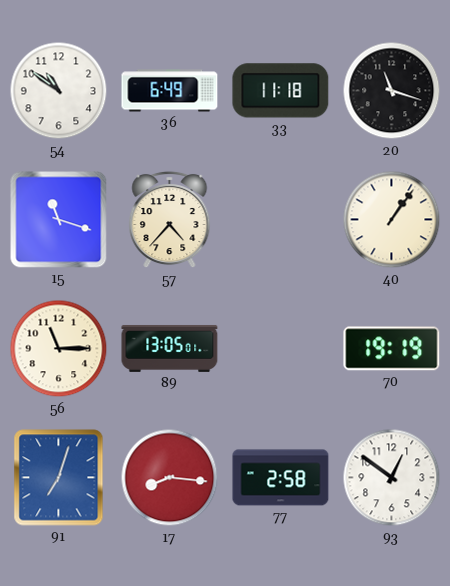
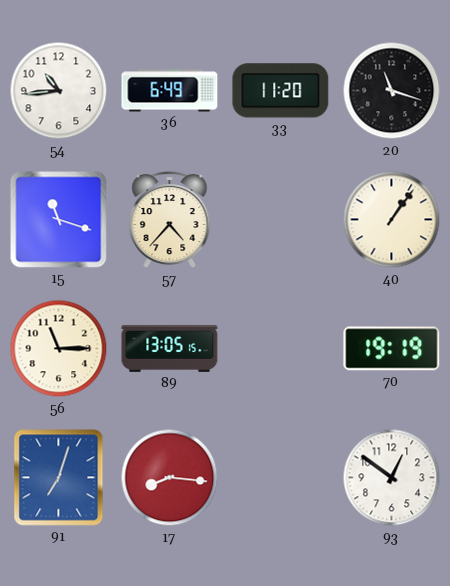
54: 10:51 -> 10:44 (59, 91)
33: 11:18 -> 11:20 (281, 91)
89: 13:05:01 -> 13:05:15 (170, 348)
77: 2:58 -> none (281, 478)
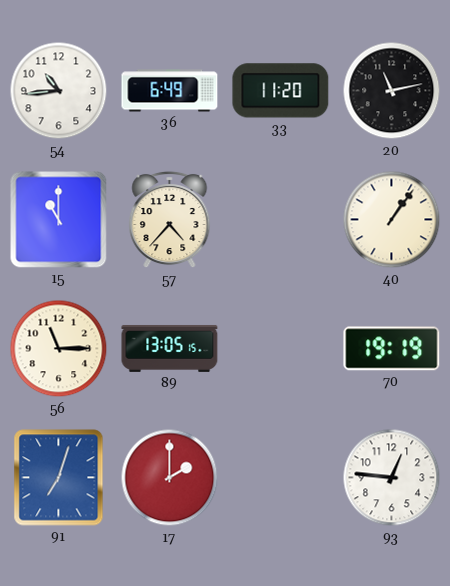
20: 11:18 -> 11:13 (392, 91)
15: 11:18 -> 11:00 (59, 220)
17: 8:16 -> 2:00 (170, 478)
93: 12:51 -> 12:46 (392, 478)
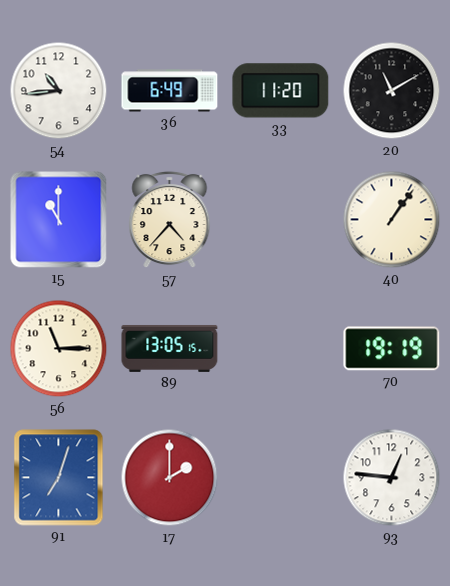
20: 11:13 -> 11:10 (392, 91)
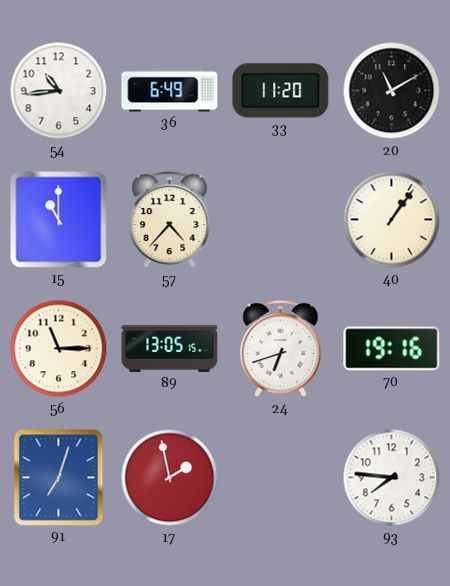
24: none -> 6:42 (281, 349)
70: 19:19 -> 19:16 (392, 349)
17: 2:00 -> 1:58 (170, 478)
93: 12:46 -> 7:46 (392, 478)
